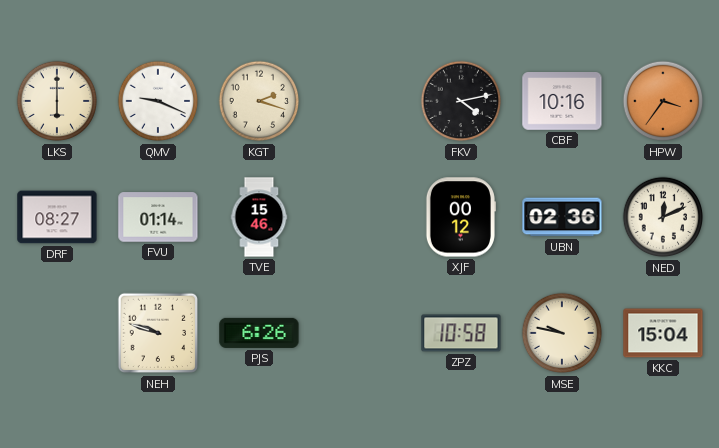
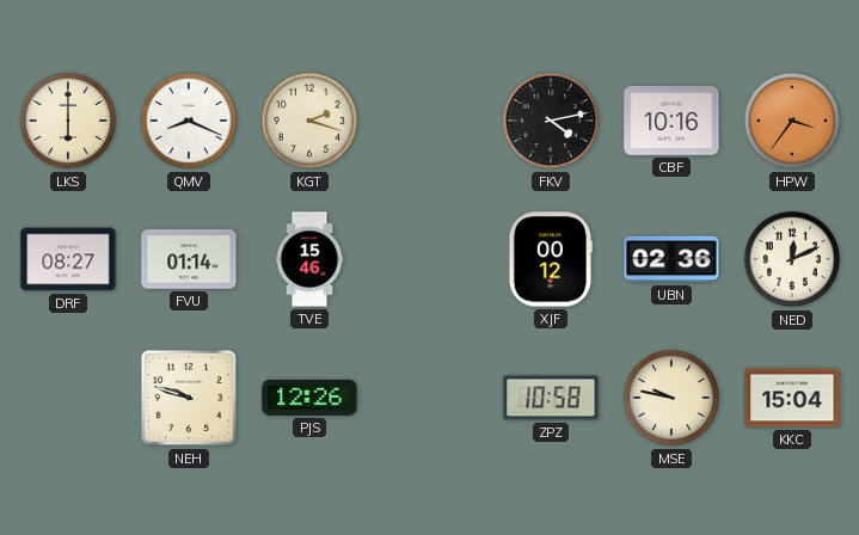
QMV: 9:19 -> 8:19 (189, 121)
PJS: 6:26 -> 12:26 (309, 398)
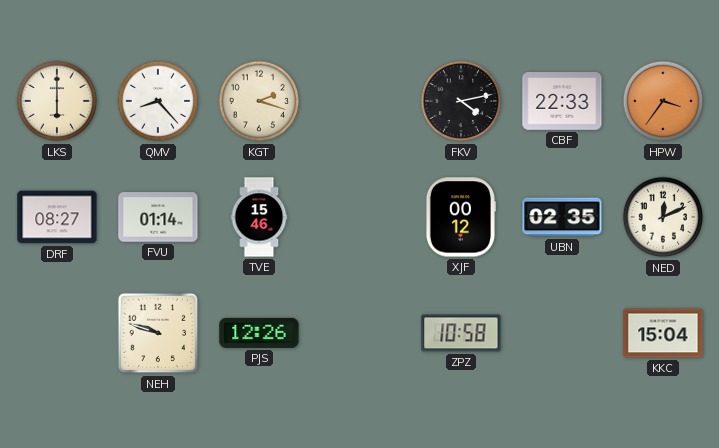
QMV: 8:19 -> 8:23 (158, 101)
CBF: 10:16 -> 22:33 (562, 102)
UBN: 02:36 -> 02:35 (562, 217)
MSE: 9:47 -> none (671, 398)
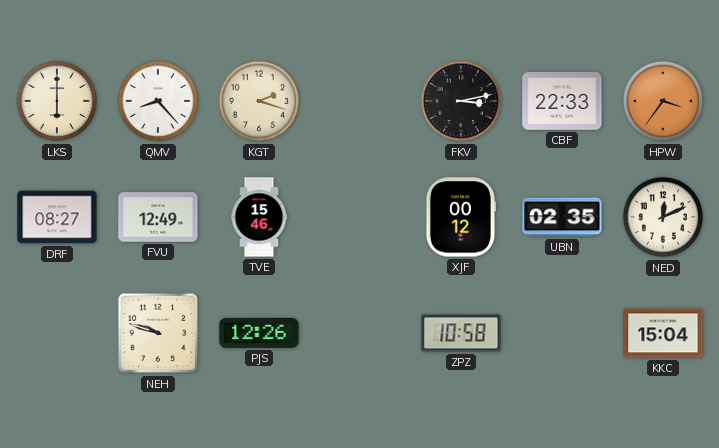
FKV: 4:13 -> 3:13 (461, 101)
FVU: 01:14 -> 12:49 (158, 217)
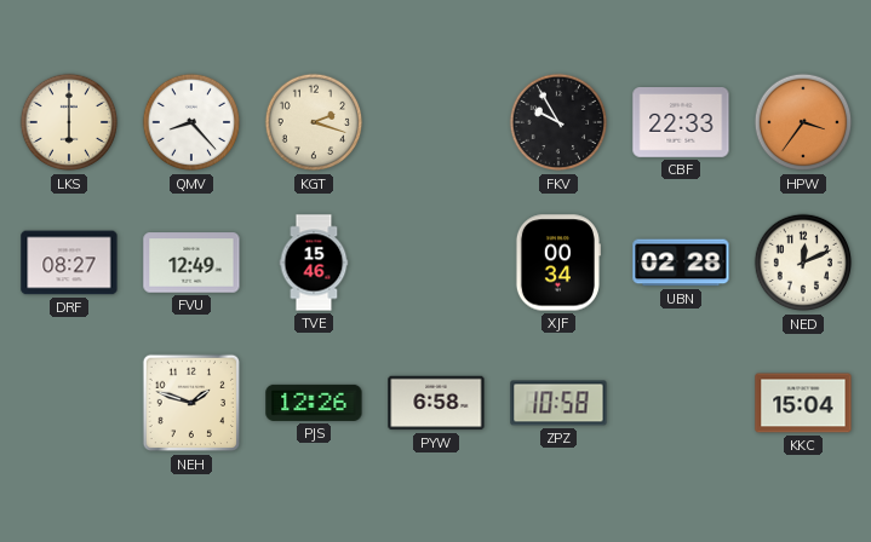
FKV: 3:13 -> 9:55 (558, 122)
XJF: 00:12 -> 00:34 (557, 263)
UBN: 02:35 -> 02:28 (681, 263)
NEH: 9:48 -> 1:48 (191, 403)
PYW: none -> 6:58 (436, 403)
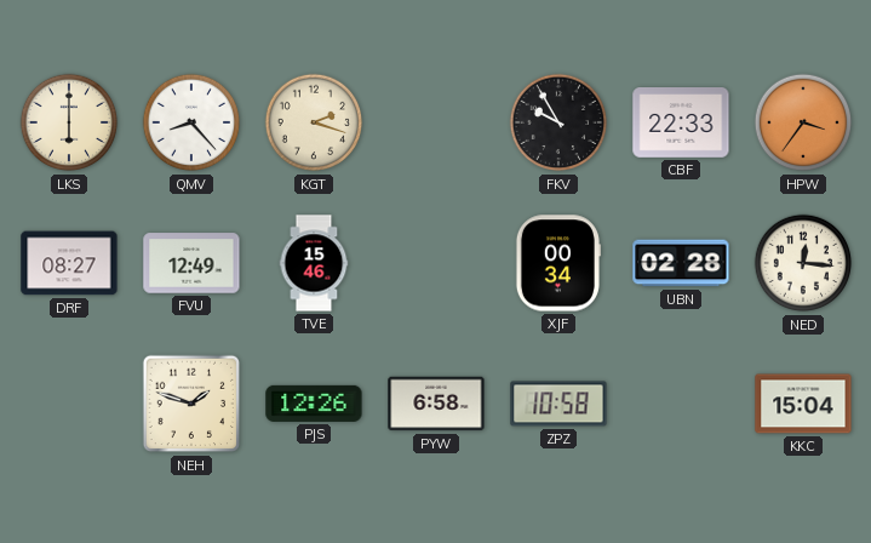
NED: 12:11 -> 12:16 (803, 263)
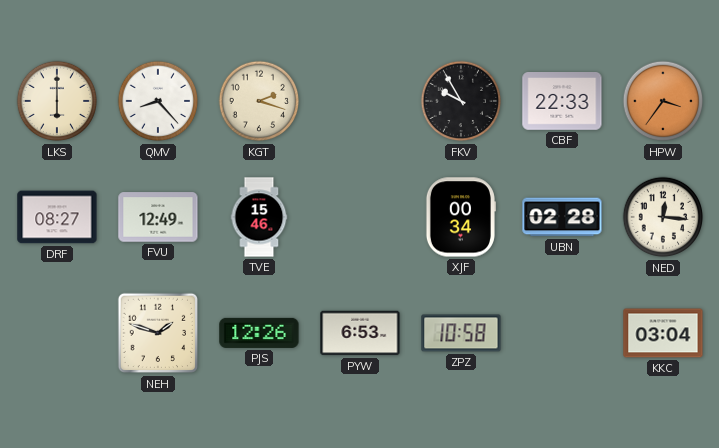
PYW: 6:58 -> 6:53 (360, 333)
KKC: 15:04 -> 03:04 (663, 333)
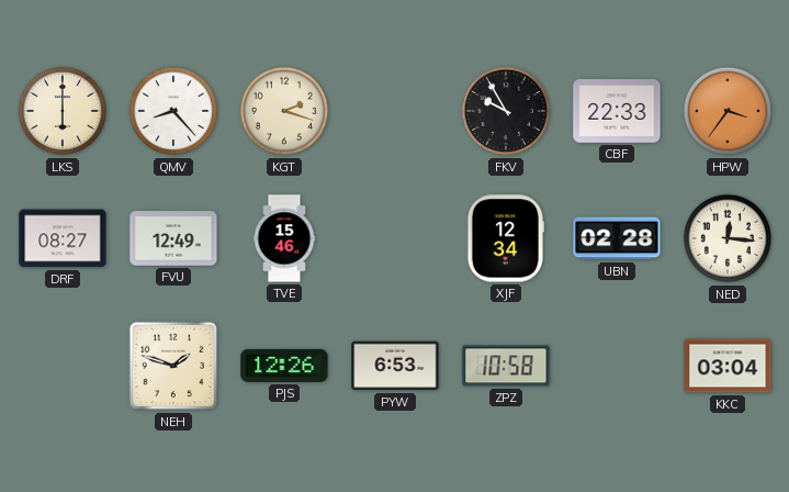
XJF: 00:34 -> 12:34 (505, 238)
